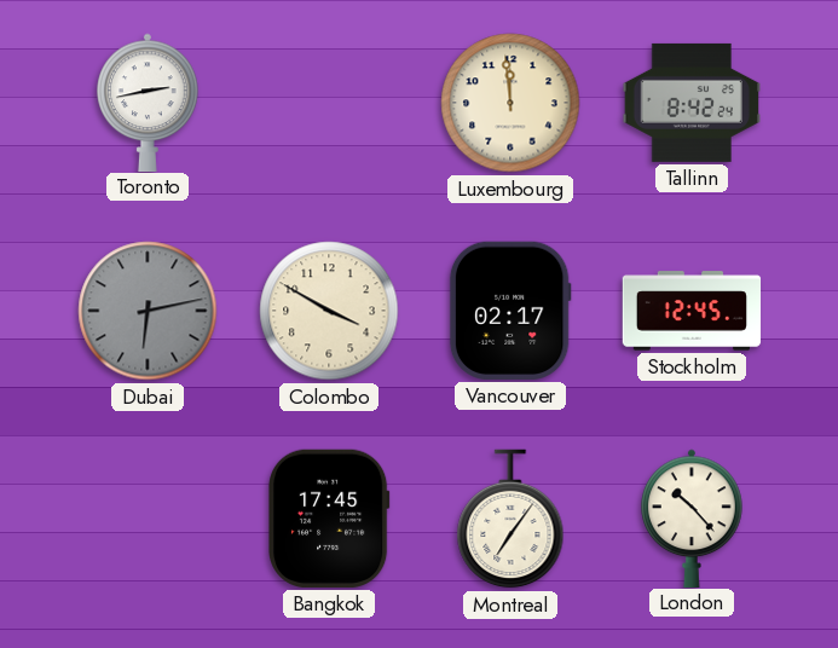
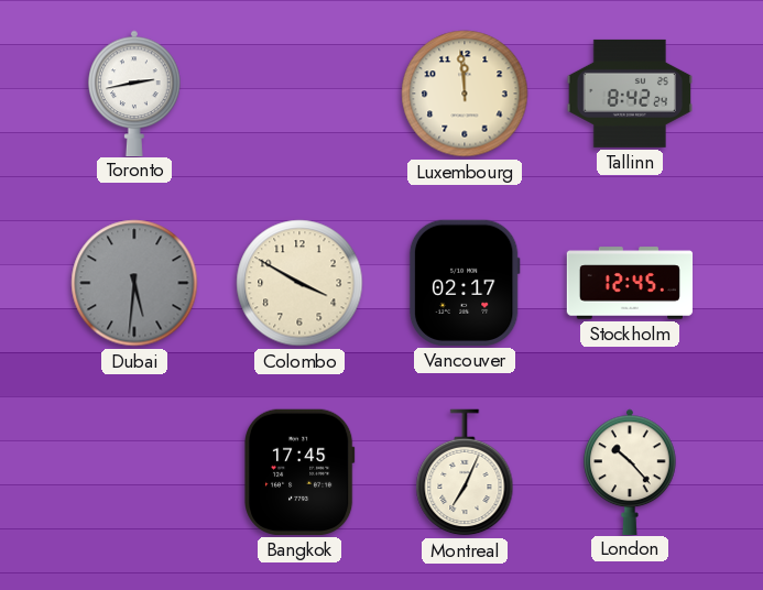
Dubai: 6:13 -> 5:31 (134, 283)
Montreal: 7:06 -> 7:04 (465, 472)
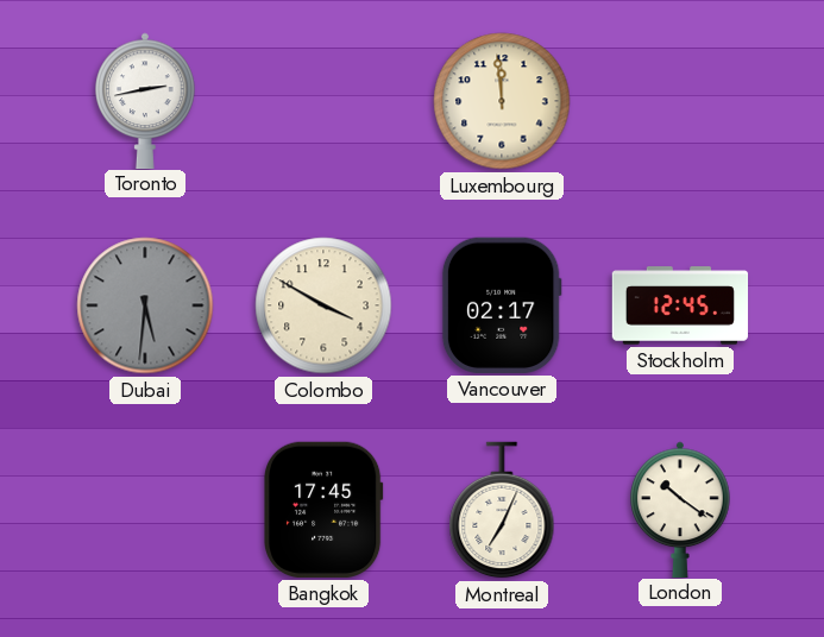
Tallinn: 8:42 -> none (629, 94)
London: 10:23 -> 10:21 (680, 509)
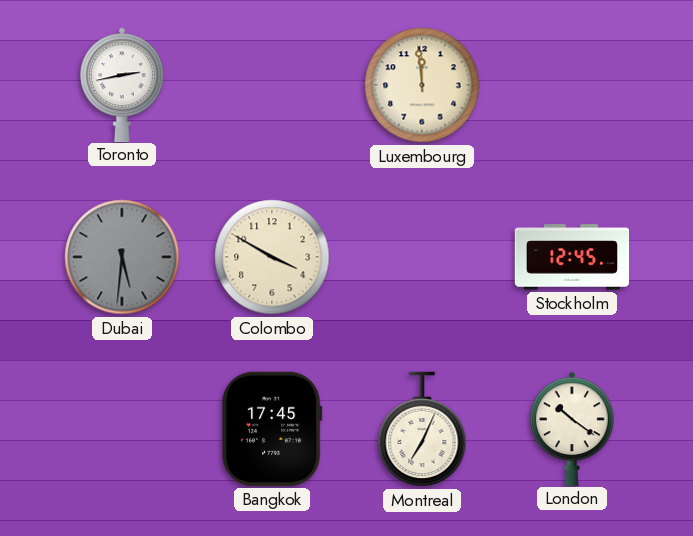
Vancouver: 02:17 -> none (502, 305)
